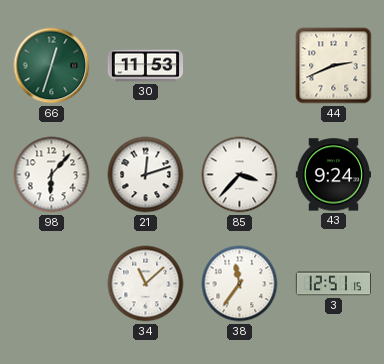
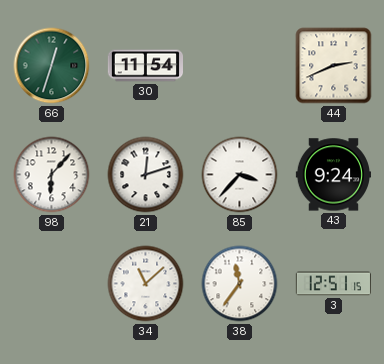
30: 11:53 -> 11:54 (145, 66)
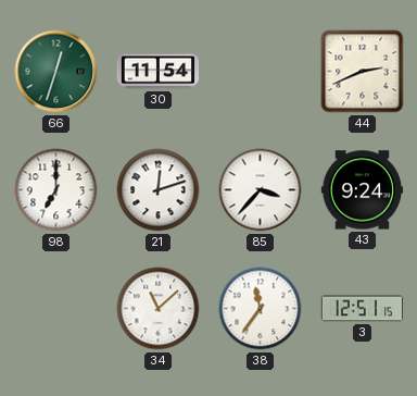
98: 6:07 -> 7:00 (56, 190)
